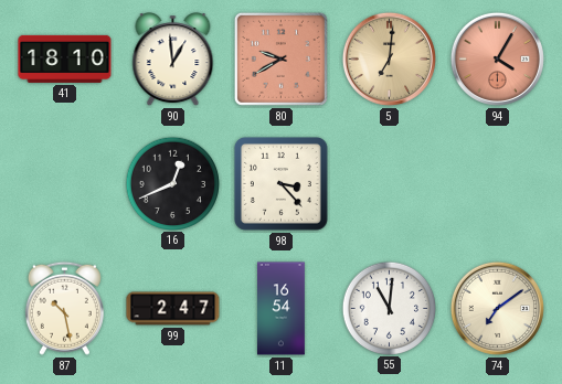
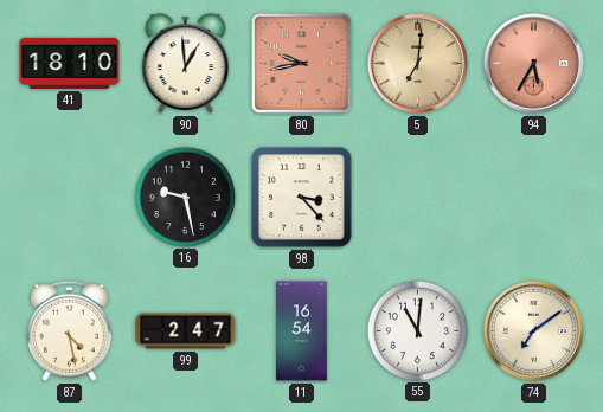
80: 9:40 -> 9:43 (301, 63)
94: 4:05 -> 5:35 (533, 63)
16: 12:41 -> 9:28 (185, 197)
87: 10:28 -> 4:28 (69, 330)
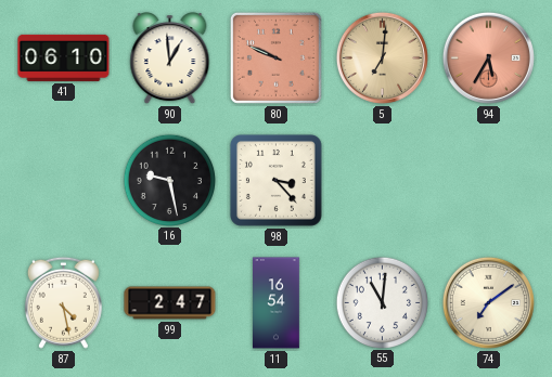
41: 18:10 -> 06:10 (64, 57)
80: 9:43 -> 9:49 (275, 57)
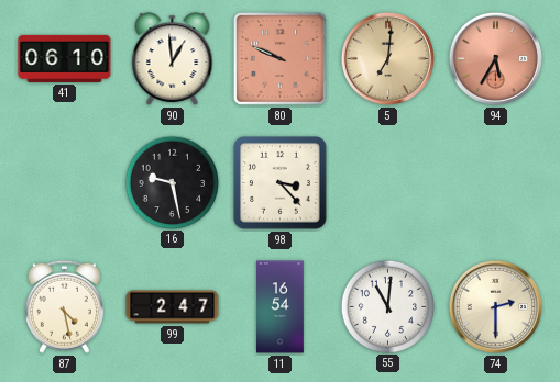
74: 7:09 -> 2:30 (495, 306)
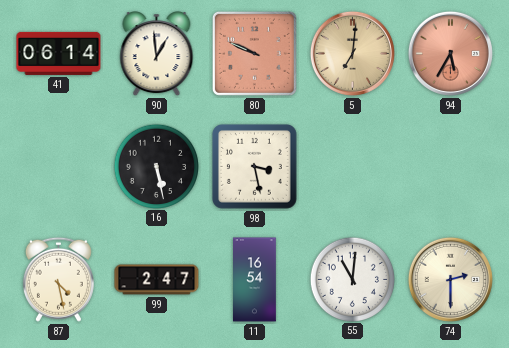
41: 06:10 -> 06:14 (59, 53)
16: 9:28 -> 5:28 (156, 166)
98: 3:23 -> 3:28 (254, 166)
